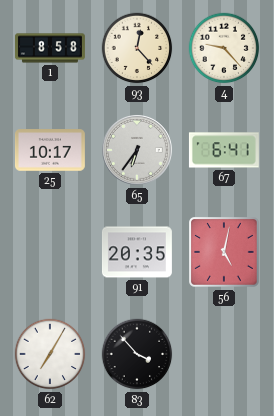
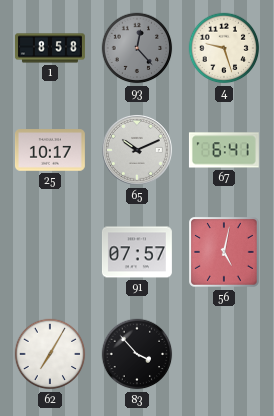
93 dial: cream -> grey (137, 48)
4: 9:23 -> 9:27 (224, 48)
65: 6:36 -> 10:11 (138, 151)
91: 20:35 -> 07:57 (137, 252)
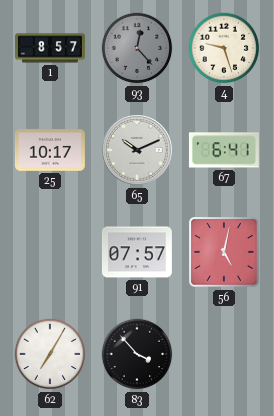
1: 8:58 -> 8:57 (50, 48)
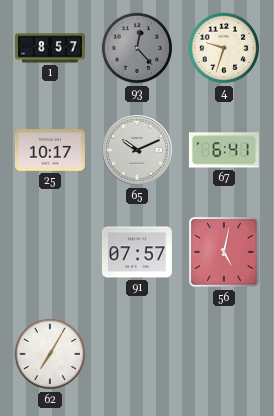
4: 9:27 -> 9:33 (224, 48)
83: 3:53 -> none (137, 354)
